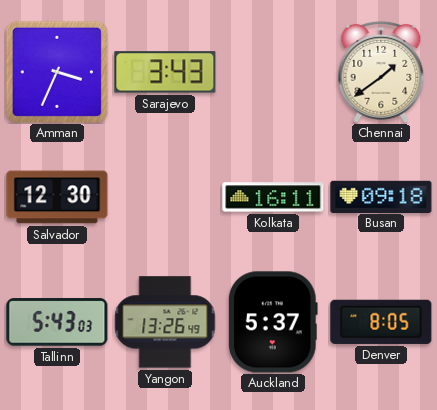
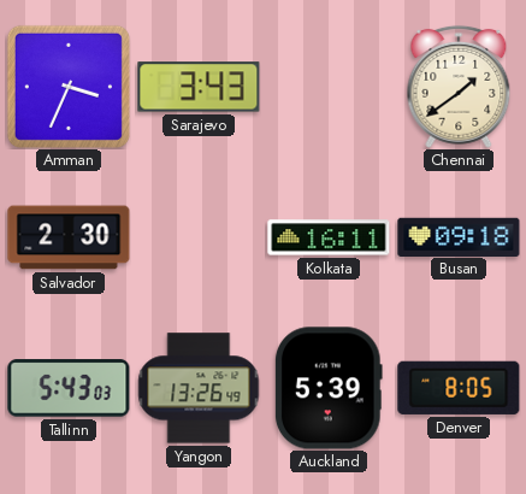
Salvador: 12:30 -> 2:30 (69, 237)
Auckland: 5:37 -> 5:39 (329, 388)
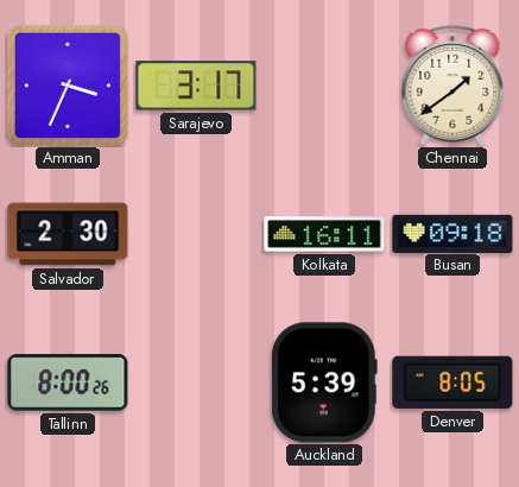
Sarajevo: 3:43 -> 3:17 (196, 86)
Tallinn: 5:43 -> 8:00 (68, 382)
Yangon: 13:26 -> none (199, 388)
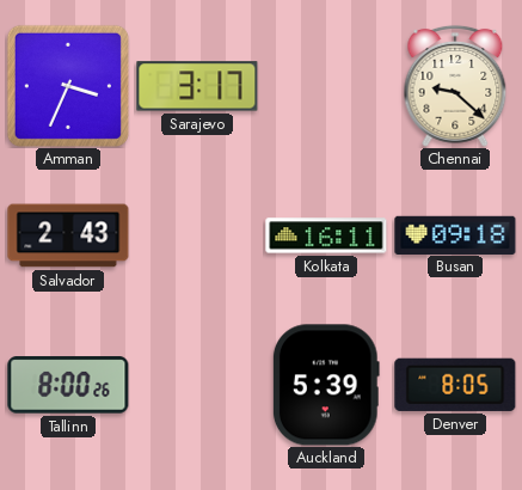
Chennai: 1:39 -> 9:22 (455, 86)
Salvador: 2:30 -> 2:43 (68, 235)
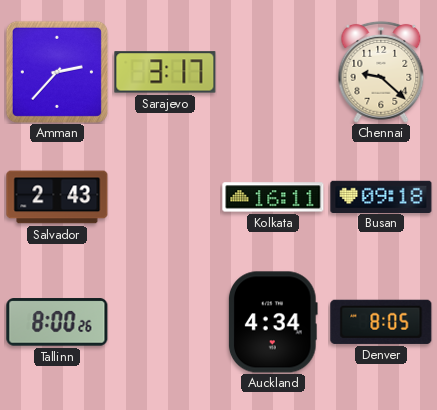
Amman: 3:34 -> 2:37 (57, 72)
Auckland: 5:39 -> 4:34 (273, 322)
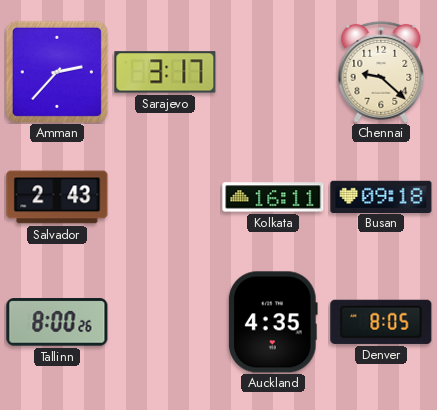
Auckland: 4:34 -> 4:35 (273, 322)
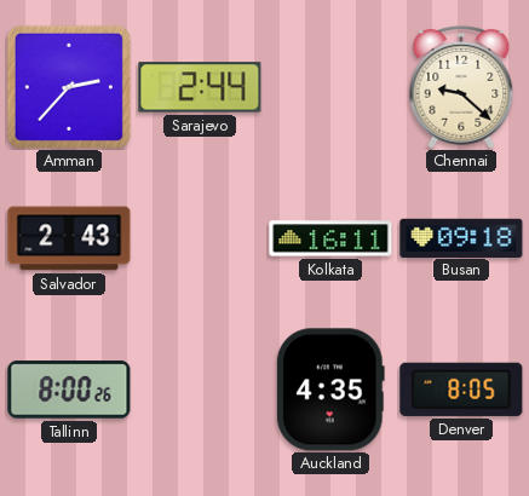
Sarajevo: 3:17 -> 2:44 (200, 87)
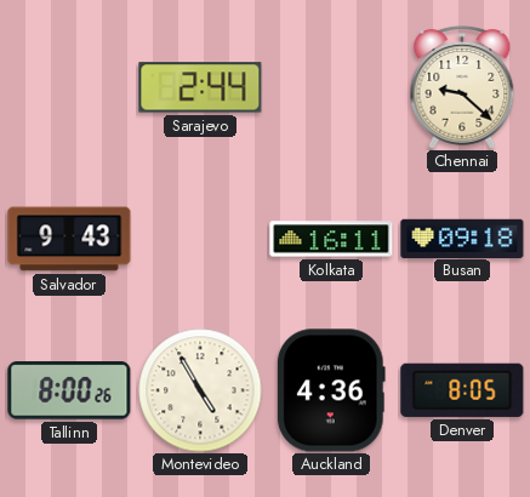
Amman: 2:37 -> none (69, 87)
Salvador: 2:43 -> 9:43 (69, 239)
Montevideo: none -> 4:55 (200, 390)
Auckland: 4:35 -> 4:36 (331, 390)
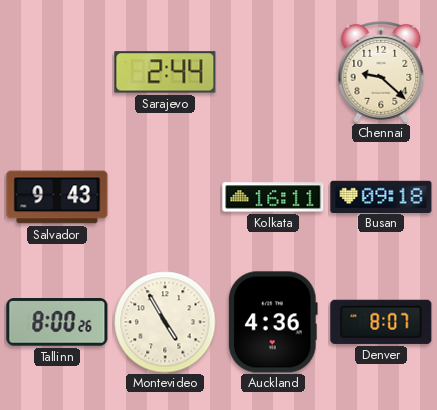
Denver: 8:05 -> 8:07 (381, 322)
